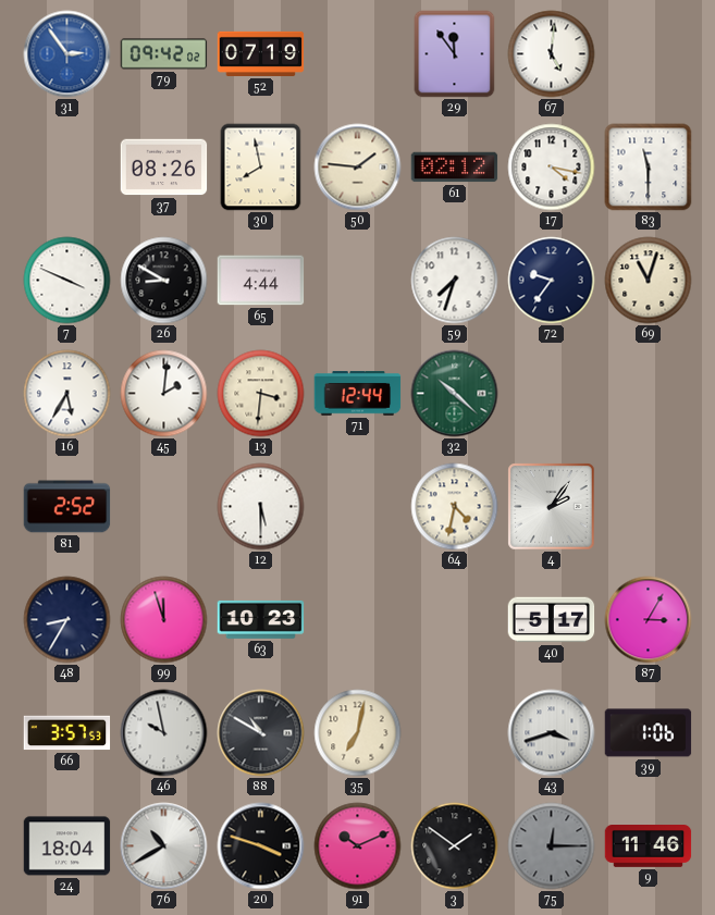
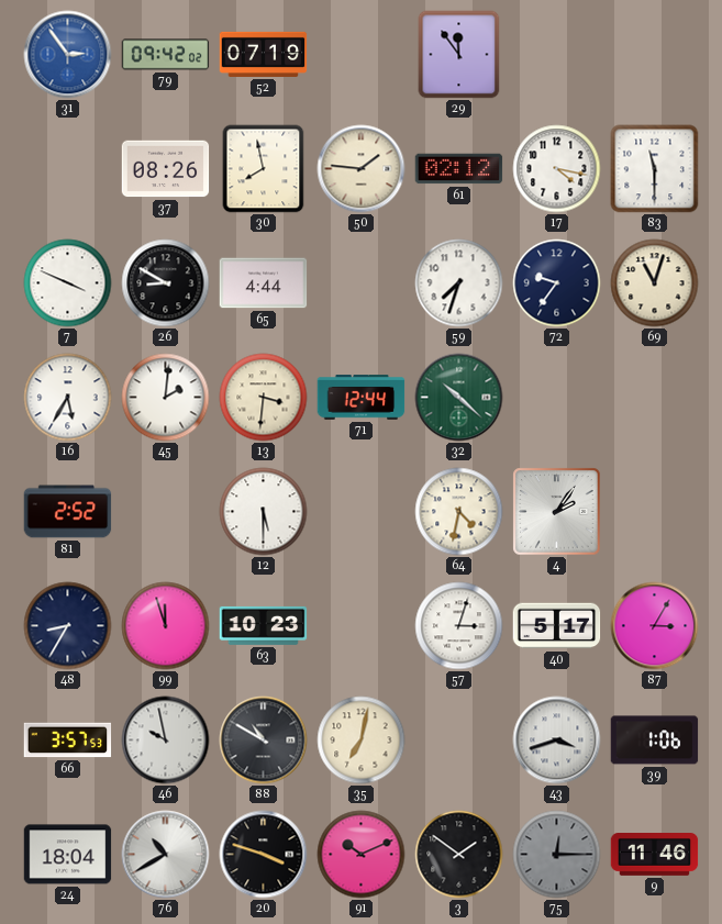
67: 5:01 -> none (552, 54)
57: none -> 3:03 (459, 626)
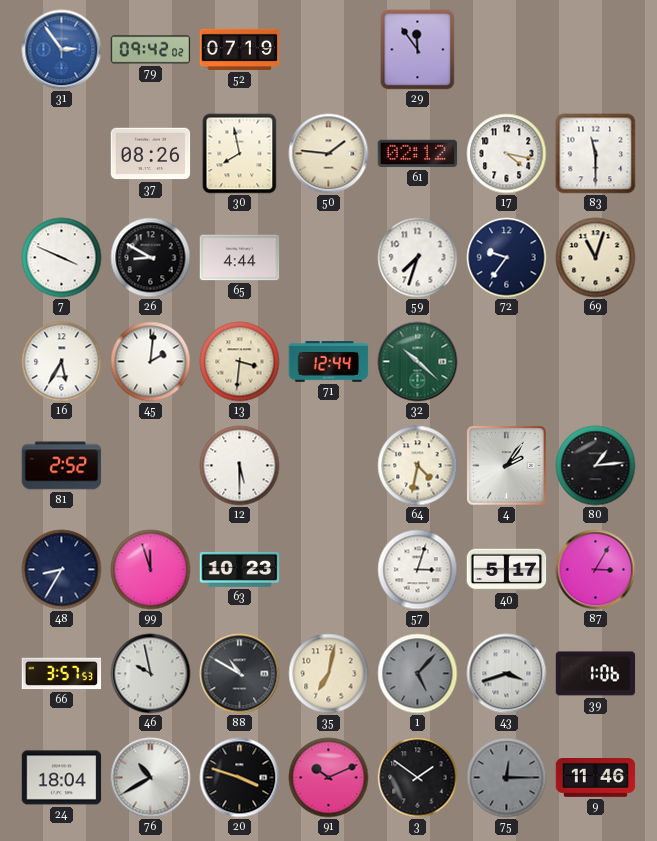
80: none -> 1:14 (596, 466)
1: none -> 5:07 (418, 674)
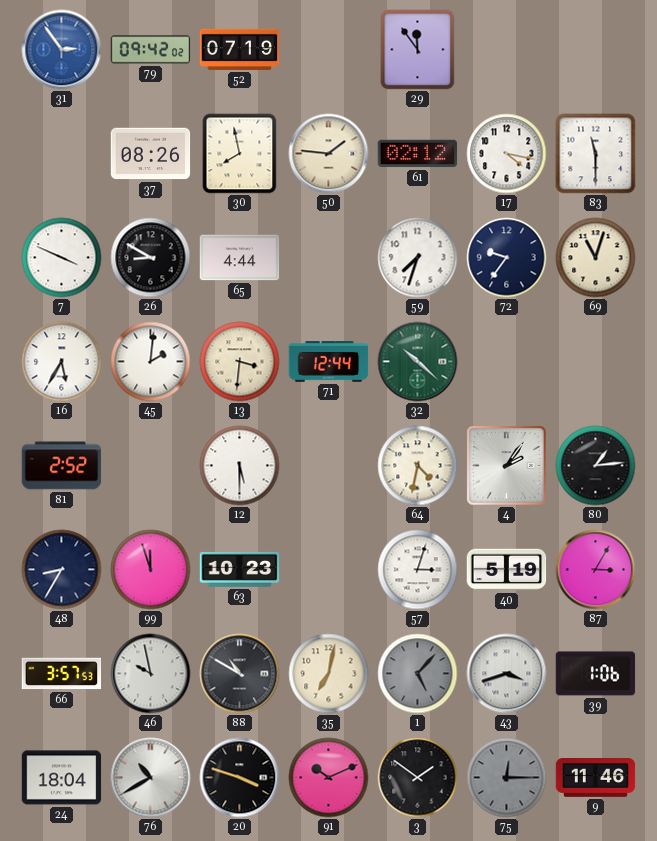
40: 5:17 -> 5:19 (507, 570)
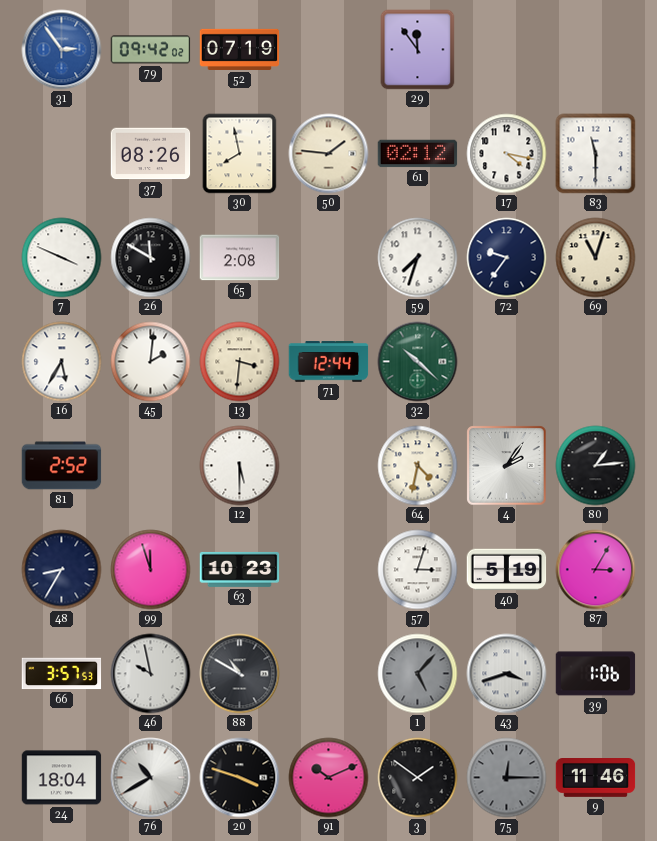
26: 8:50 -> 11:50 (151, 258)
65: 4:44 -> 2:08 (240, 258)
35: 7:02 -> none (329, 674)
